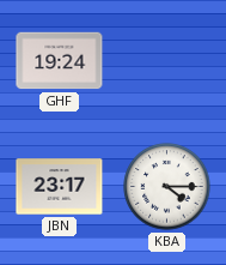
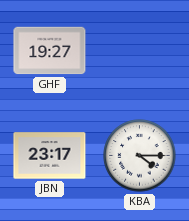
GHF: 19:24 -> 19:27 (50, 51)
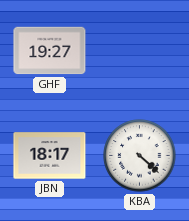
JBN: 23:17 -> 18:17 (50, 156)
KBA: 4:15 -> 4:22 (140, 156)
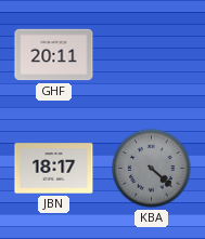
GHF: 19:27 -> 20:11 (54, 55)
KBA dial: white -> grey (152, 169)
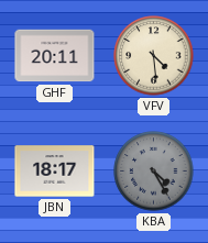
VFV: none -> 4:29 (154, 56)
KBA: 4:22 -> 4:25 (154, 172)
